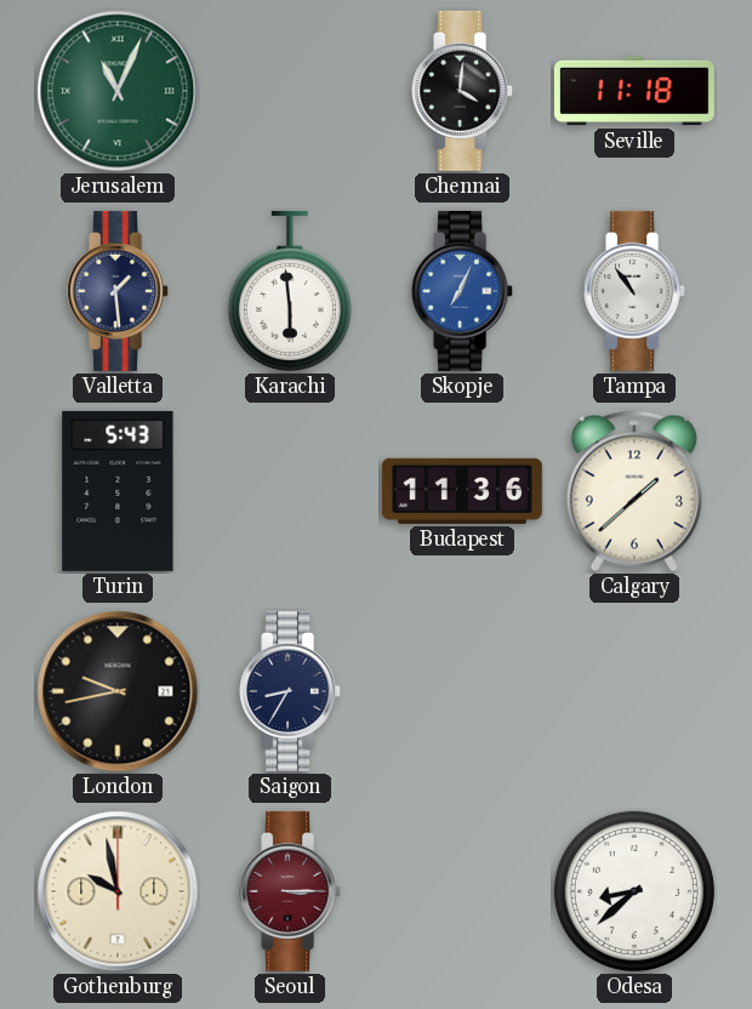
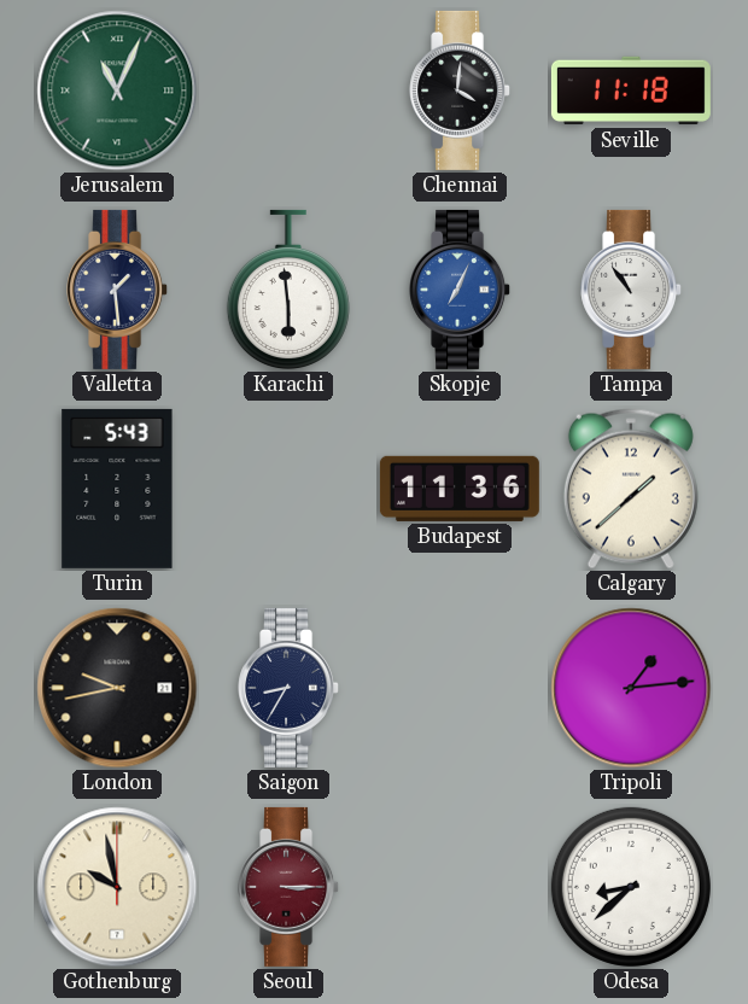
Tripoli: none -> 1:14 (631, 688)
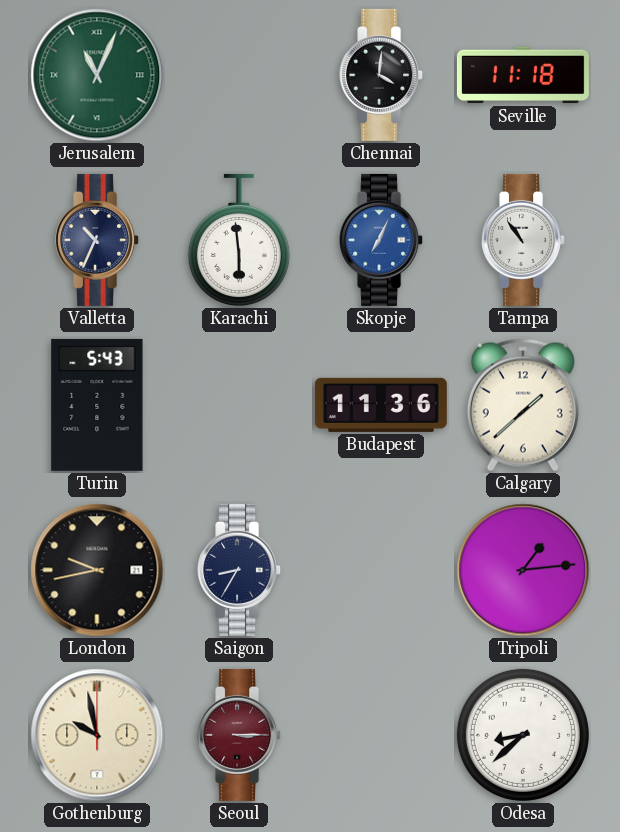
Valletta: 1:29 -> 10:34 (98, 240)
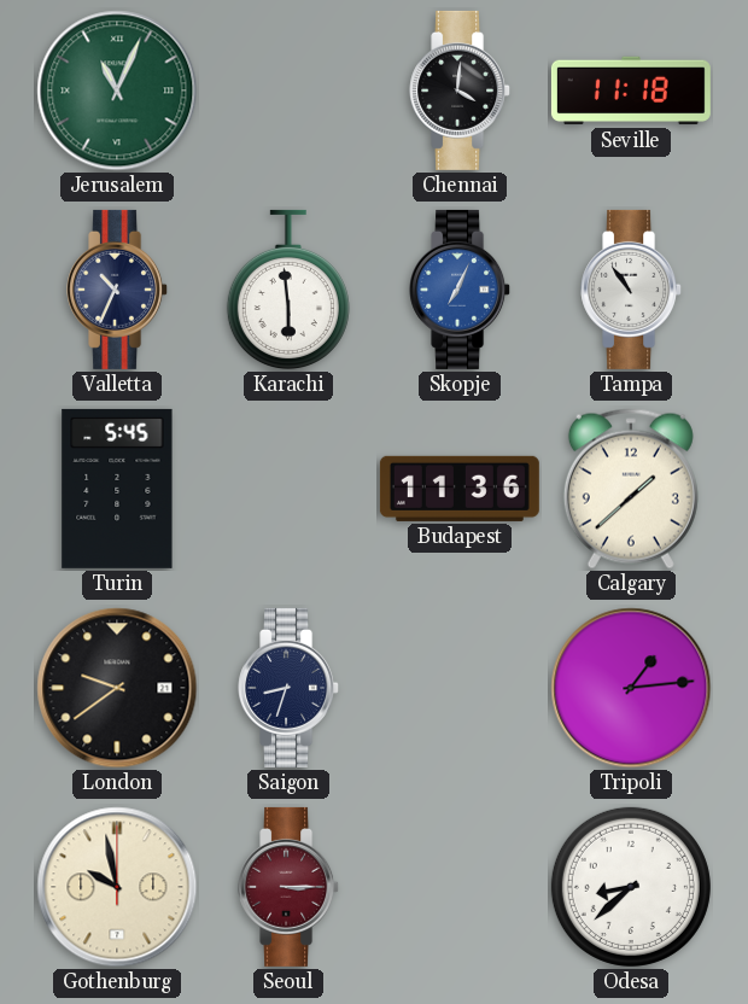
Turin: 5:43 -> 5:45 (117, 489)
London: 9:43 -> 9:39 (117, 688)
Saigon: 8:35 -> 8:33 (290, 688)
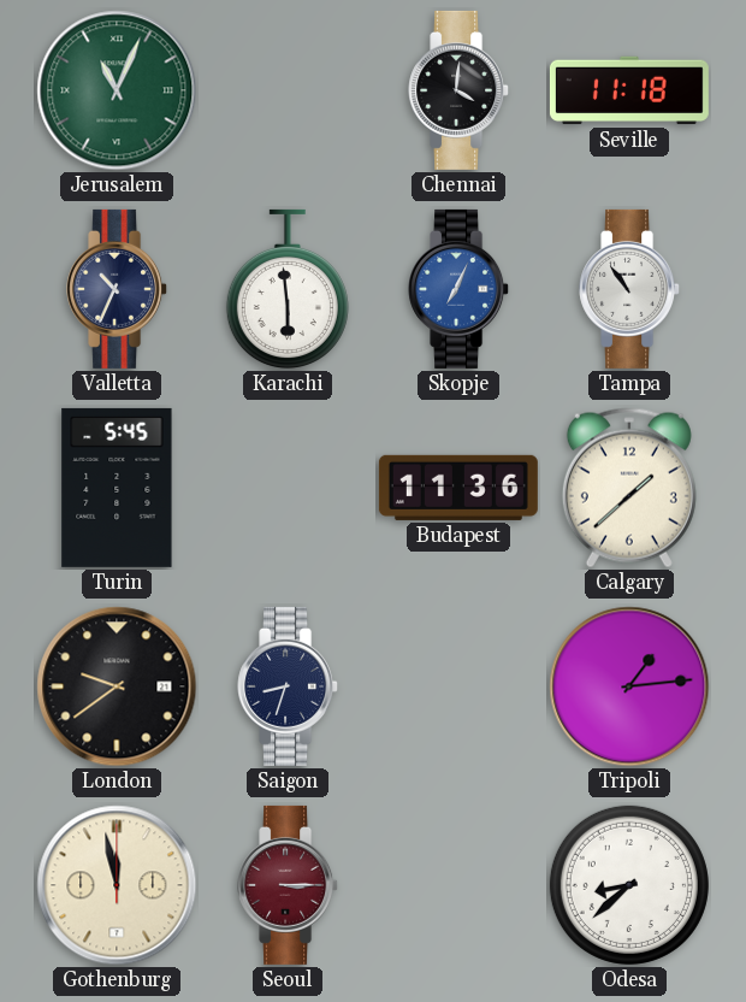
Gothenburg: 9:58 -> 11:58 (117, 885)
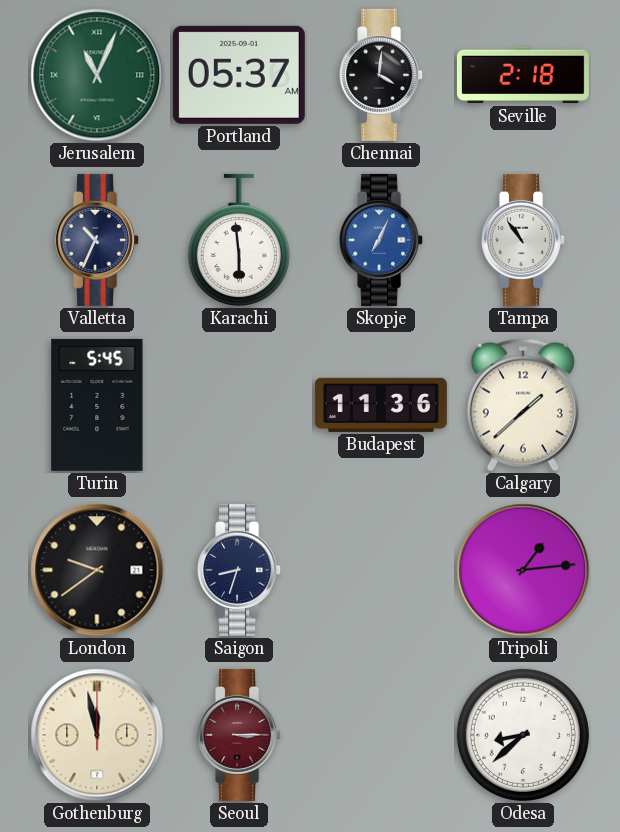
Portland: none -> 05:37 (239, 75)
Seville: 11:18 -> 2:18 (523, 75)
